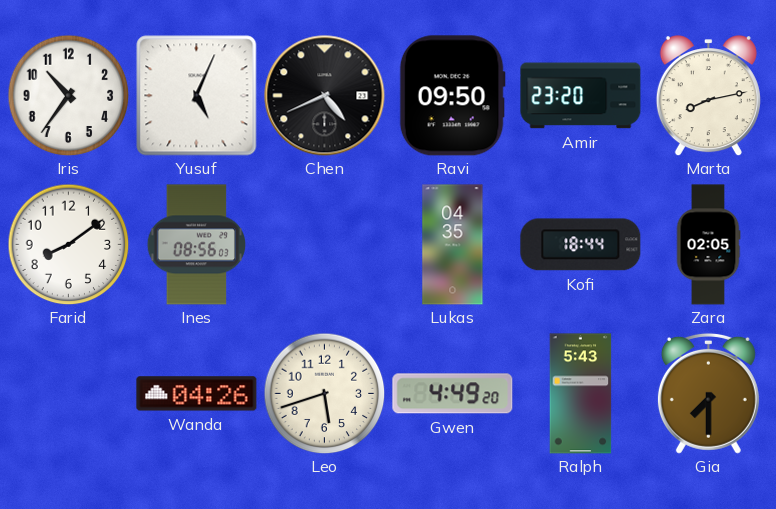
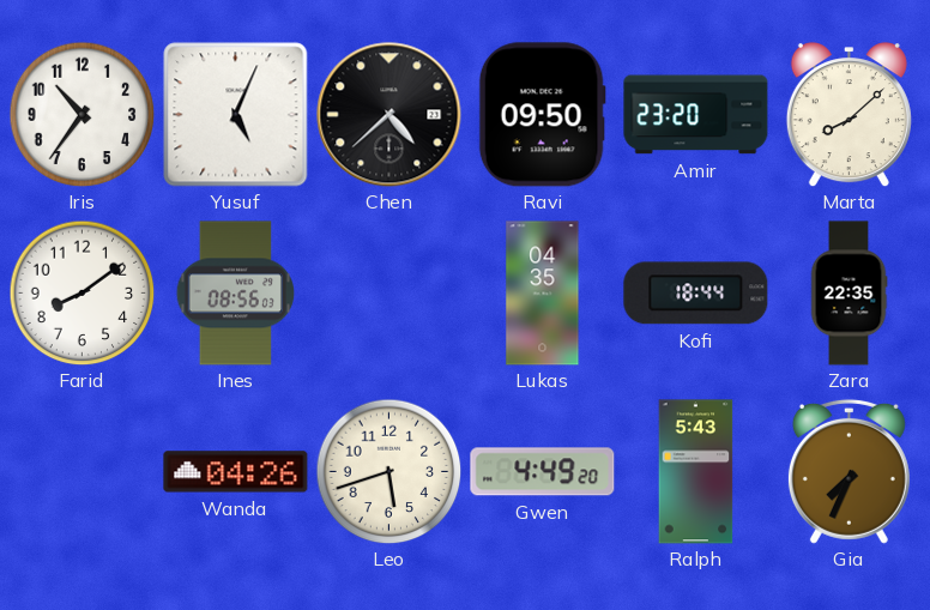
Chen: 4:41 -> 4:38 (389, 115)
Marta: 8:13 -> 8:08 (849, 115)
Zara: 02:05 -> 22:35 (849, 294)
Gia: 7:30 -> 7:34 (849, 471)
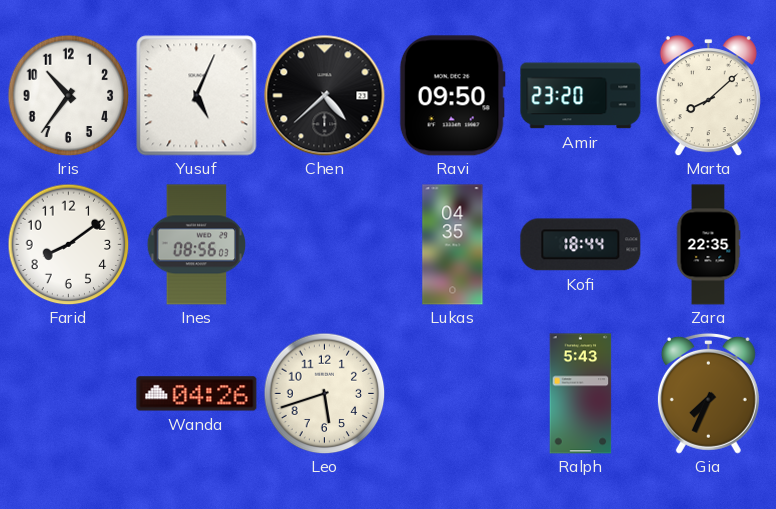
Gwen: 4:49 -> none (543, 472)
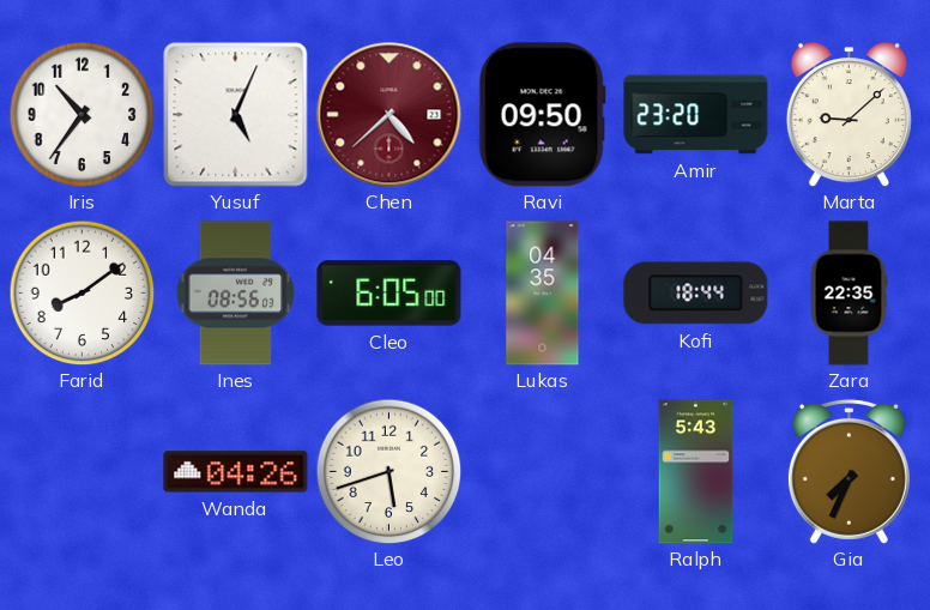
Chen dial: black -> burgundy (389, 115)
Marta: 8:08 -> 9:08 (849, 115)
Cleo: none -> 6:05 (389, 294)
